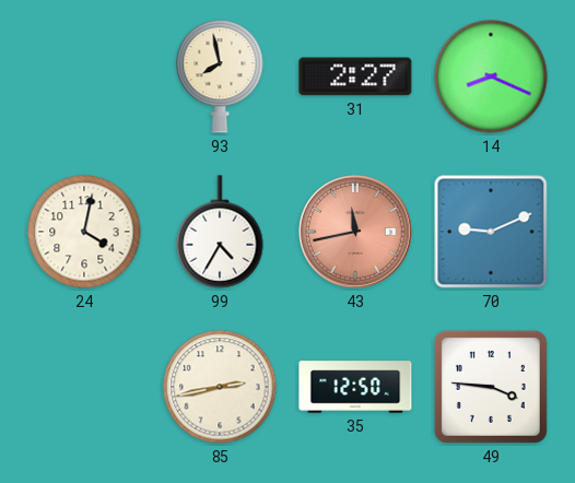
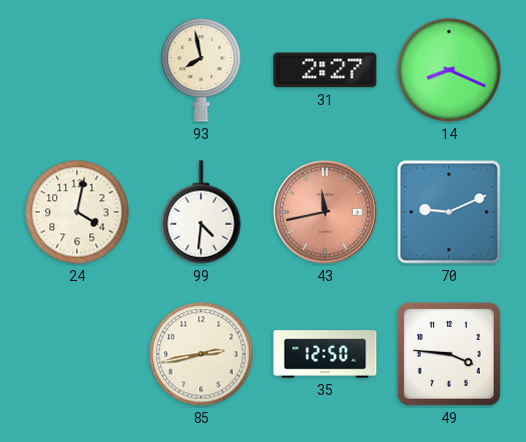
99: 4:35 -> 4:31 (201, 212)
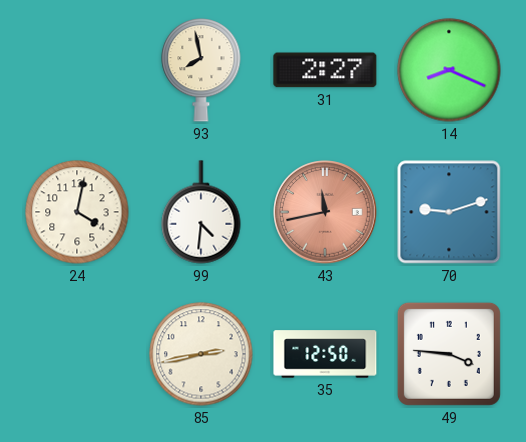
70: 9:11 -> 9:12 (449, 212)
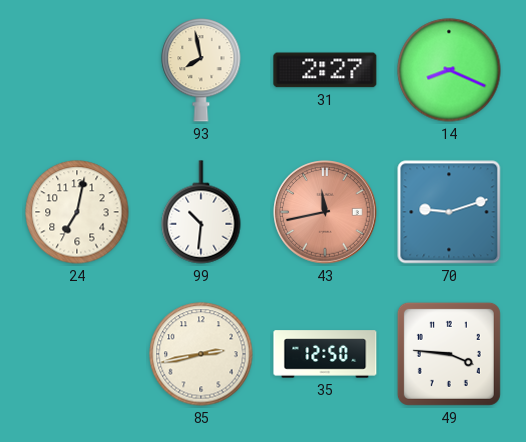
24: 4:02 -> 7:02 (77, 212)
99: 4:31 -> 10:31 (201, 212)
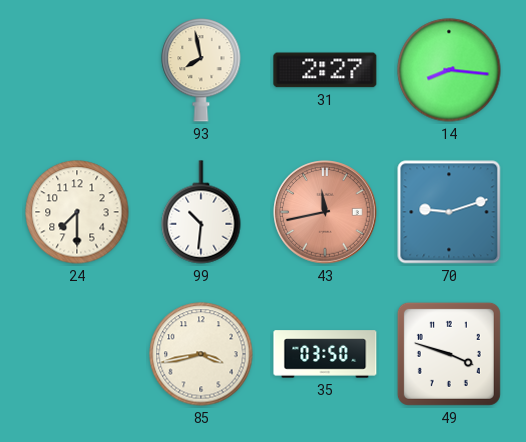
14: 8:19 -> 8:16 (449, 70)
24: 7:02 -> 7:30 (77, 212)
85: 2:43 -> 3:43 (201, 354)
35: 12:50 -> 03:50 (325, 354)
49: 3:46 -> 3:48 (449, 354)
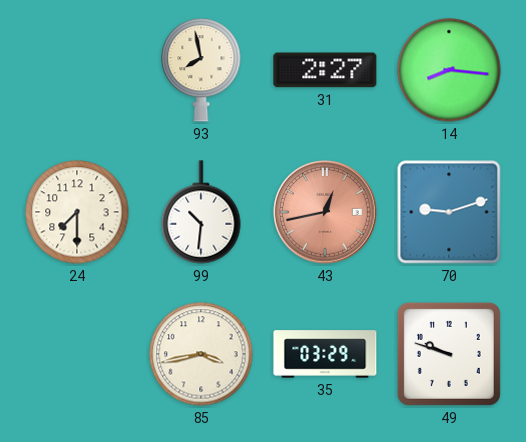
43: 11:43 -> 12:43 (325, 212)
35: 03:50 -> 03:29 (325, 354)
49: 3:48 -> 9:48 (449, 354)
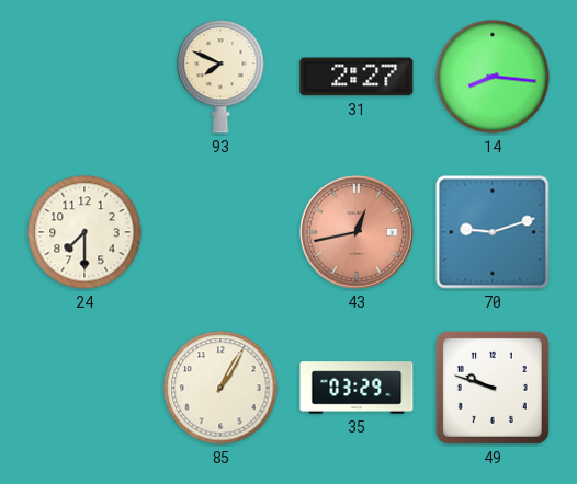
93: 7:58 -> 7:49 (220, 78)
99: 10:31 -> none (201, 212)
85: 3:43 -> 1:05 (220, 388)
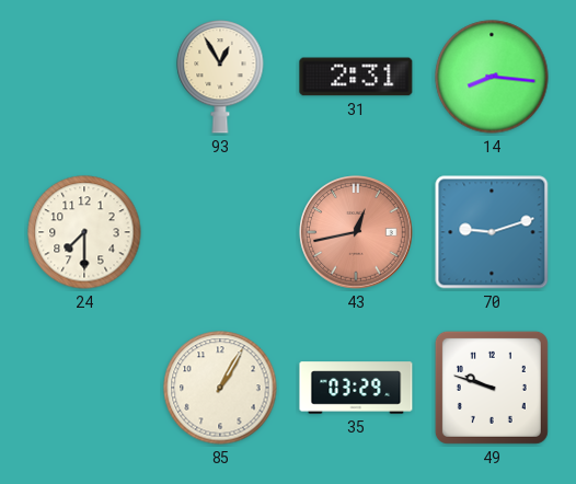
93: 7:49 -> 12:55 (220, 78)
31: 2:27 -> 2:31 (356, 77)
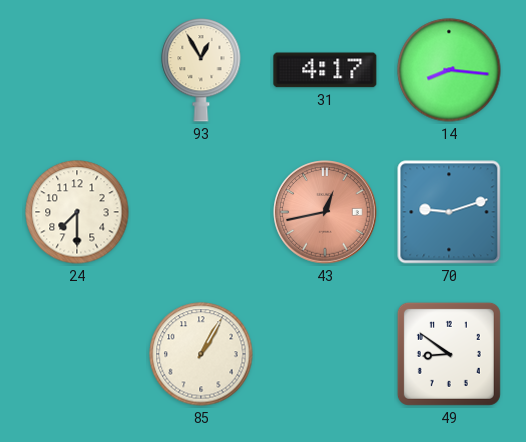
31: 2:31 -> 4:17 (325, 70)
35: 03:29 -> none (356, 388)
49: 9:48 -> 8:51 (449, 354)
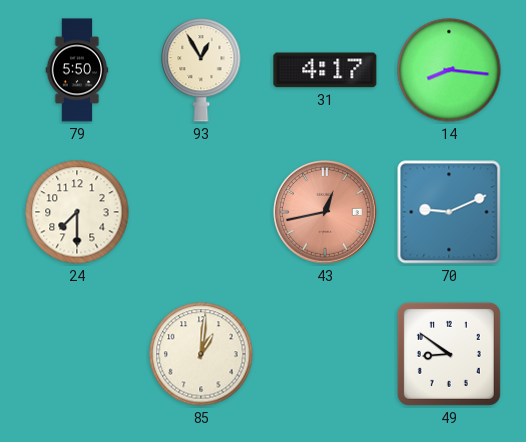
79: none -> 5:50 (77, 70)
70: 9:12 -> 9:11 (449, 212)
85: 1:05 -> 1:01 (201, 354)
